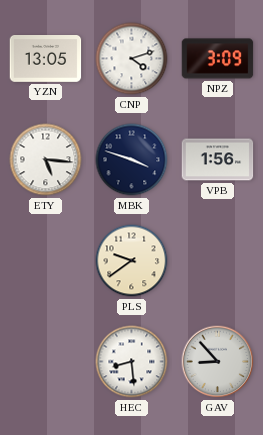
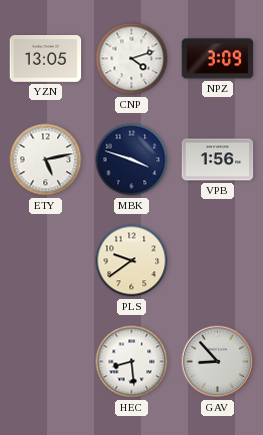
ETY: 5:16 -> 5:13 (46, 160)
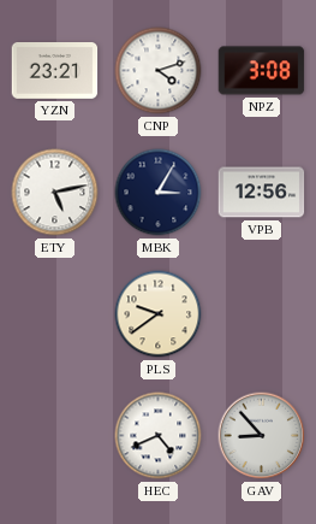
YZN: 13:05 -> 23:21 (55, 71)
NPZ: 3:09 -> 3:08 (262, 71)
MBK: 3:48 -> 3:05 (159, 193)
VPB: 1:56 -> 12:56 (262, 193)
HEC: 8:29 -> 4:41 (159, 436)
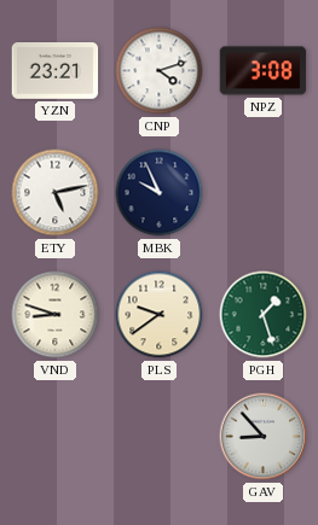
MBK: 3:05 -> 9:56 (160, 193)
VPB: 12:56 -> none (262, 193)
VND: none -> 8:48 (56, 315)
PGH: none -> 1:27 (264, 315)
HEC: 4:41 -> none (159, 436)
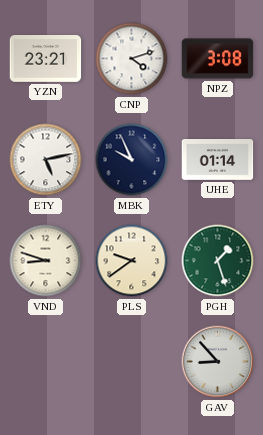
UHE: none -> 01:14 (218, 160)
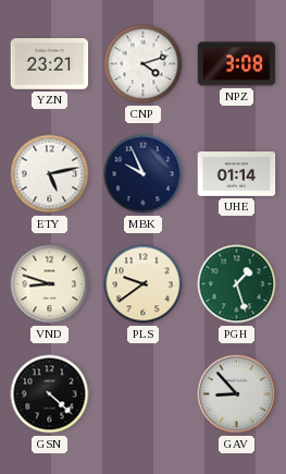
GSN: none -> 4:22 (50, 394)
